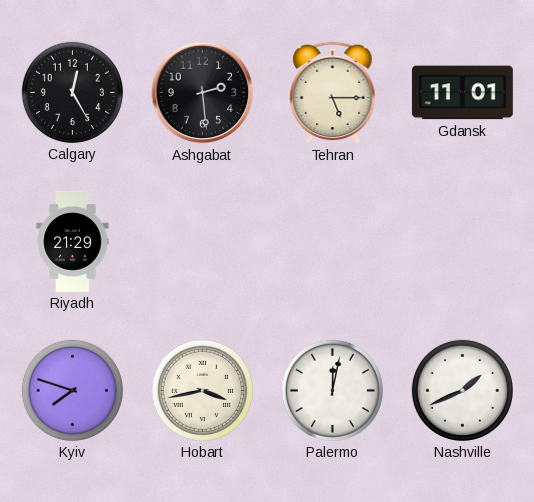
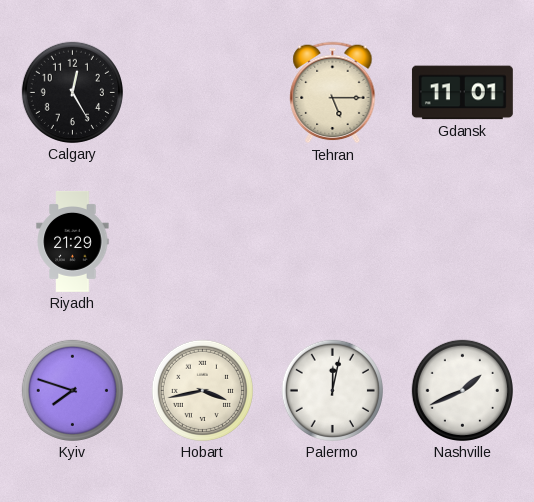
Ashgabat: 2:29 -> none (203, 93)
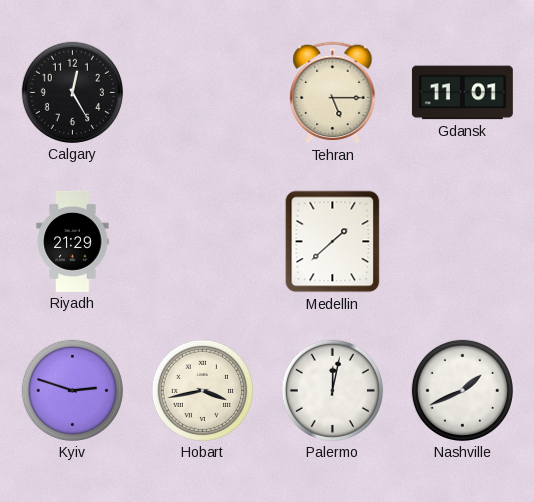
Medellin: none -> 1:38 (333, 242)
Kyiv: 7:48 -> 2:48 (72, 390)
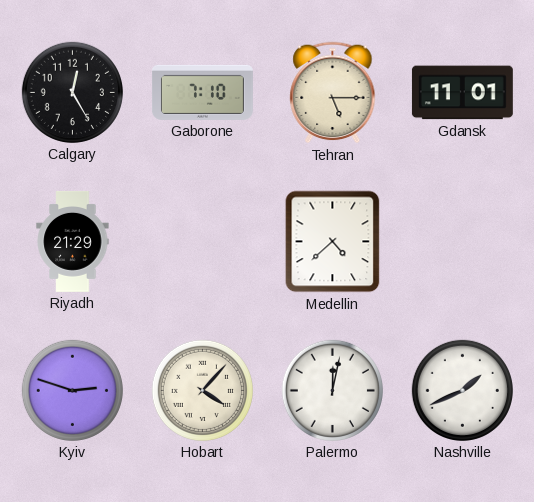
Gaborone: none -> 7:10 (202, 92)
Medellin: 1:38 -> 4:38 (333, 242)
Hobart: 3:43 -> 4:07 (202, 390)
